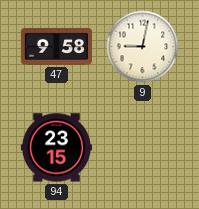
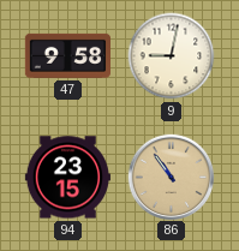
86: none -> 10:54 (171, 177)
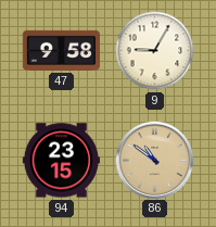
9: 9:02 -> 9:05 (155, 51)
86: 10:54 -> 10:51 (154, 160)
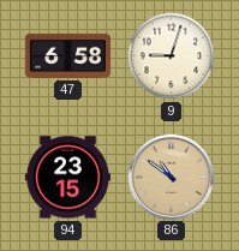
47: 9:58 -> 6:58 (67, 55)
9: 9:05 -> 9:03 (172, 56)
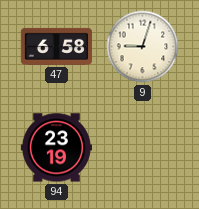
94: 23:15 -> 23:19 (56, 148)
86: 10:51 -> none (171, 177)
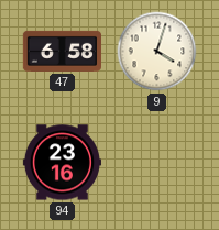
9: 9:03 -> 4:03 (157, 52)
94: 23:19 -> 23:16 (62, 163)
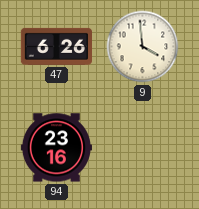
47: 6:58 -> 6:26 (56, 46)
9: 4:03 -> 3:59 (143, 47)
